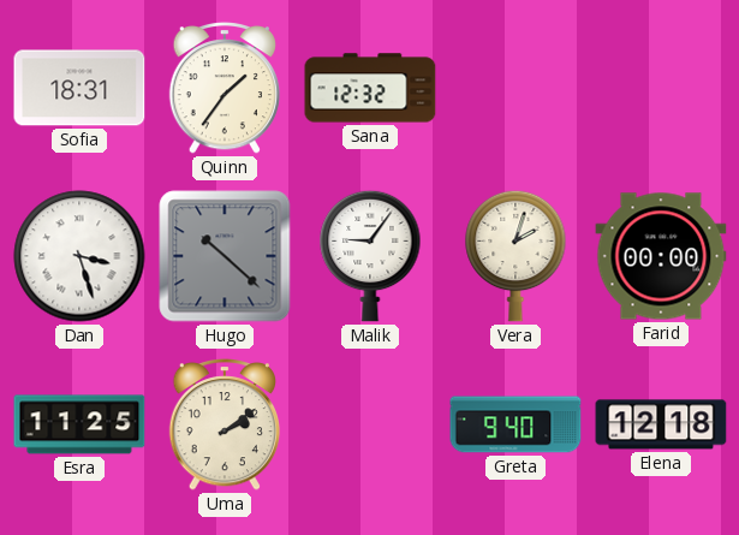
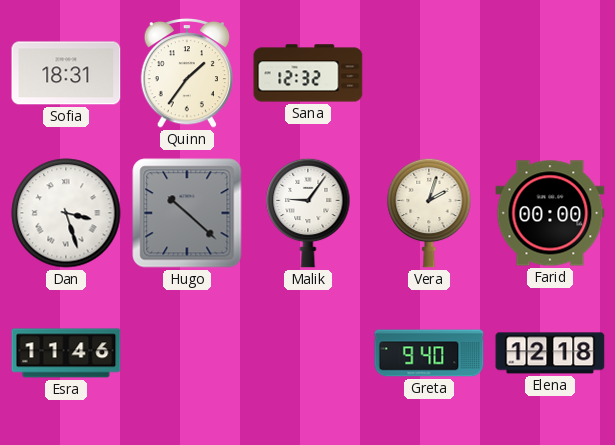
Esra: 11:25 -> 11:46 (66, 353)
Uma: 2:09 -> none (224, 426)
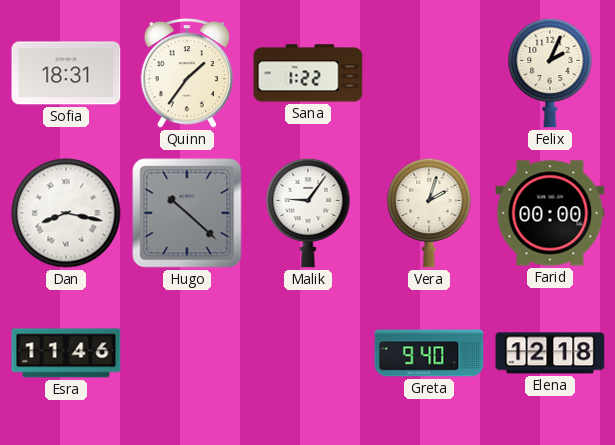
Sana: 12:32 -> 1:22 (308, 73)
Felix: none -> 2:04 (550, 73)
Dan: 3:27 -> 8:17 (66, 213)
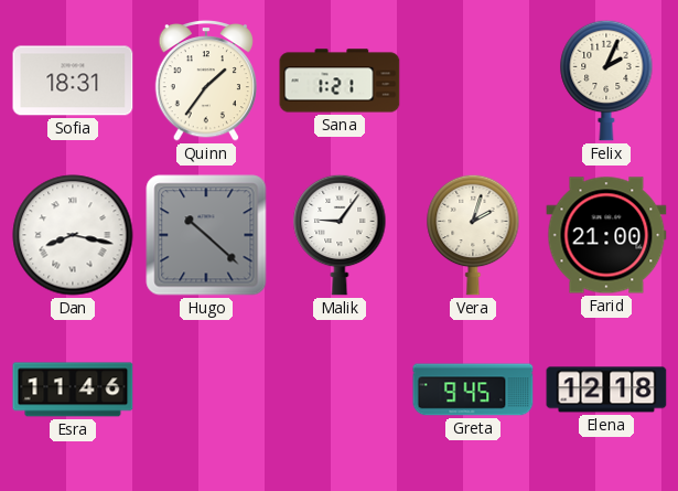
Sana: 1:22 -> 1:21 (340, 81)
Farid: 00:00 -> 21:00 (606, 235)
Greta: 9:40 -> 9:45 (473, 389)
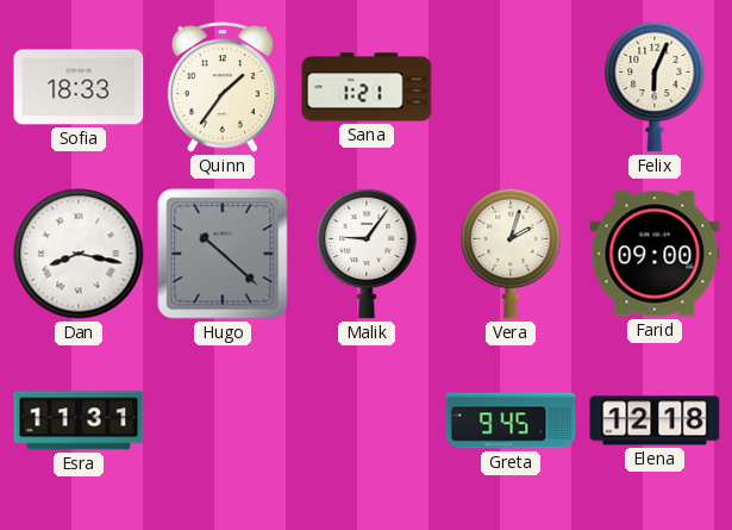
Sofia: 18:31 -> 18:33 (79, 87)
Felix: 2:04 -> 6:04 (655, 87)
Farid: 21:00 -> 09:00 (655, 254)
Esra: 11:46 -> 11:31 (79, 420)
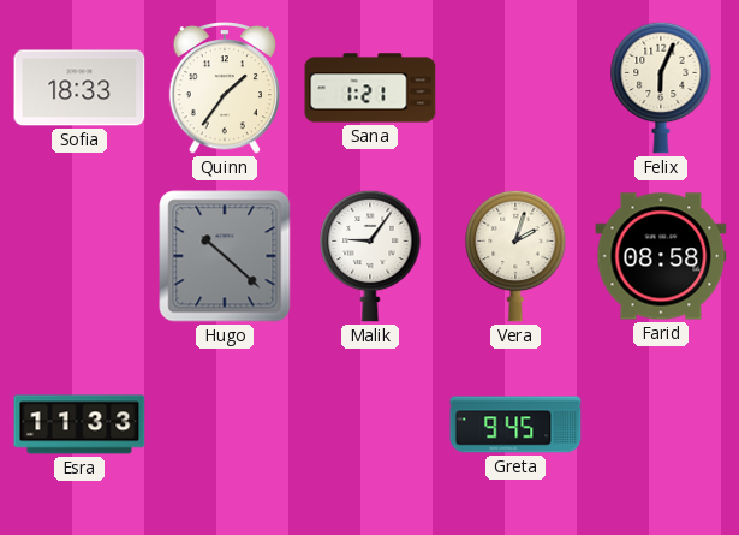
Dan: 8:17 -> none (79, 254)
Farid: 09:00 -> 08:58 (661, 256)
Esra: 11:31 -> 11:33 (79, 424)
Elena: 12:18 -> none (655, 420)
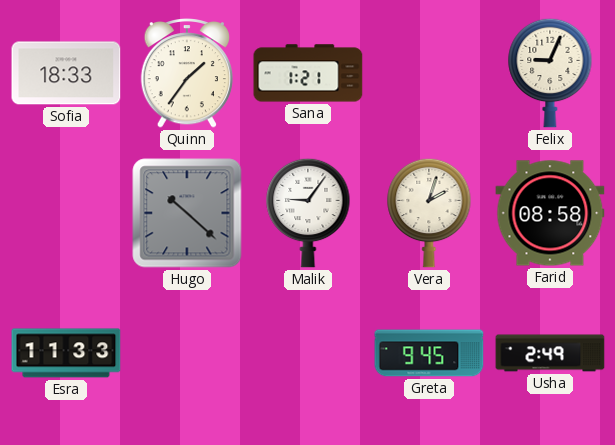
Felix: 6:04 -> 9:04 (550, 73)
Usha: none -> 2:49 (550, 353)
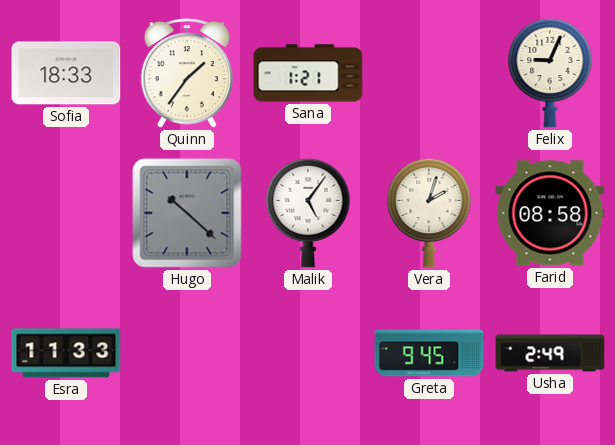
Malik: 9:06 -> 5:06 (308, 213)
